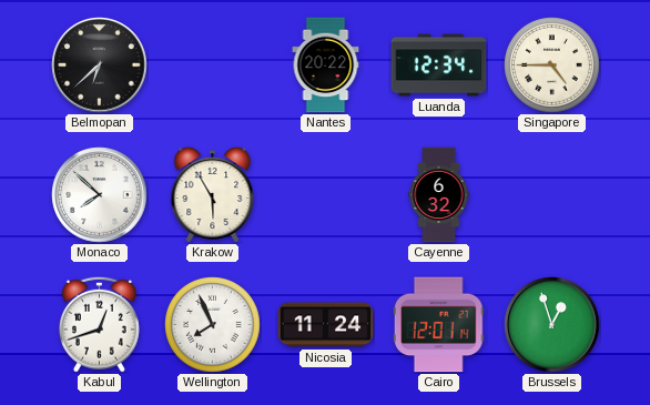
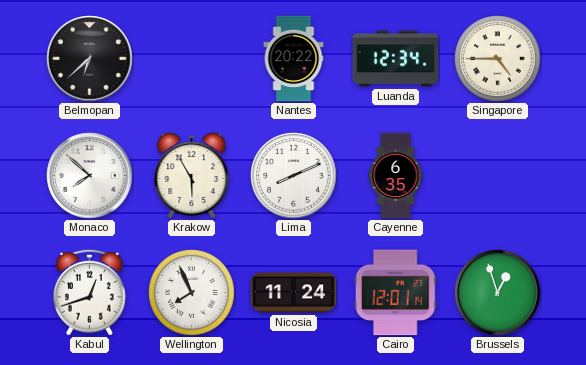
Lima: none -> 8:11 (294, 176)
Cayenne: 6:32 -> 6:35 (396, 176)
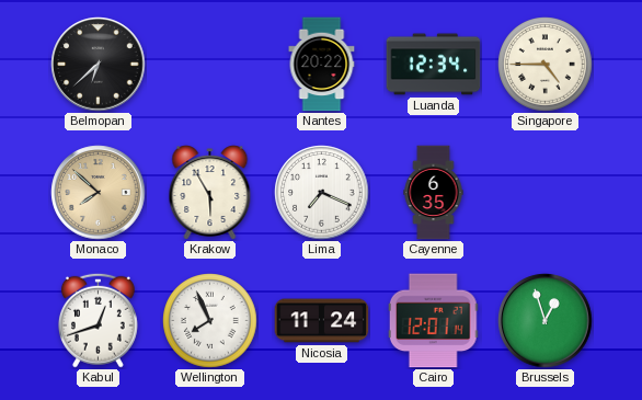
Monaco dial: white -> champagne (99, 193)
Lima: 8:11 -> 7:19 (322, 193)
